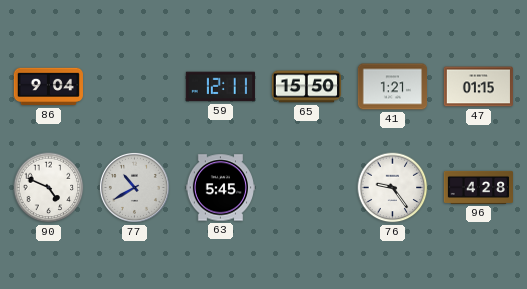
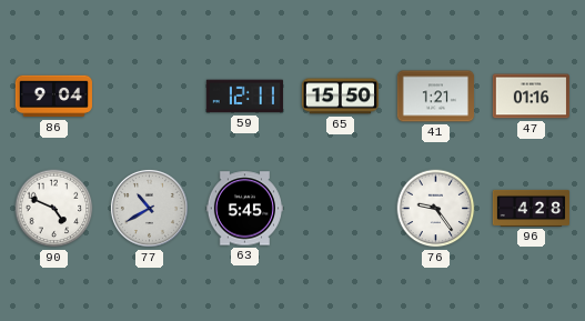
47: 01:15 -> 01:16 (531, 97)
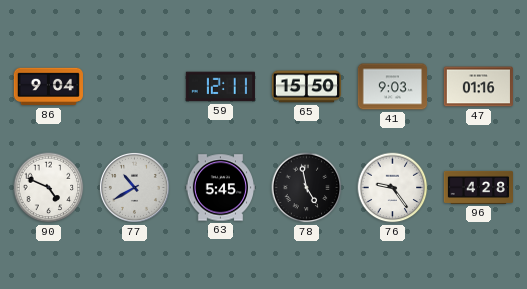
41: 1:21 -> 9:03 (392, 87)
78: none -> 4:58 (307, 188)
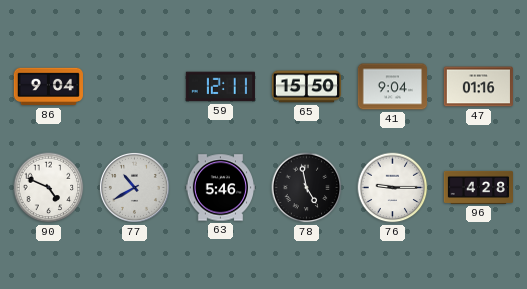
41: 9:03 -> 9:04 (392, 87)
63: 5:45 -> 5:46 (220, 188)
76: 9:24 -> 9:15 (393, 188)
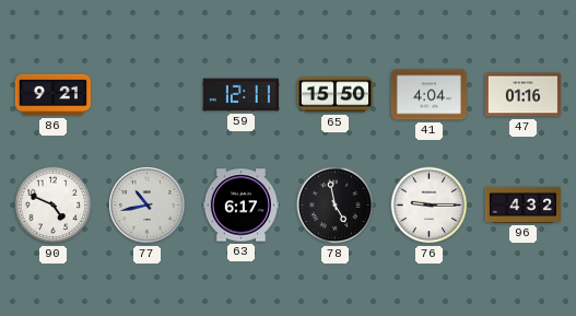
86: 9:04 -> 9:21 (52, 95)
41: 9:04 -> 4:04 (428, 95)
77: 10:40 -> 10:43 (146, 204)
63: 5:46 -> 6:17 (240, 206)
96: 4:28 -> 4:32 (522, 204)
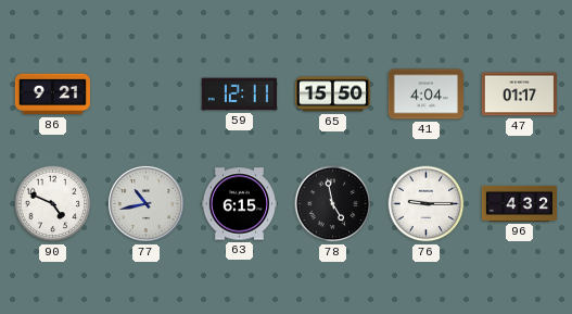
47: 01:16 -> 01:17 (519, 95)
63: 6:17 -> 6:15 (239, 204)
